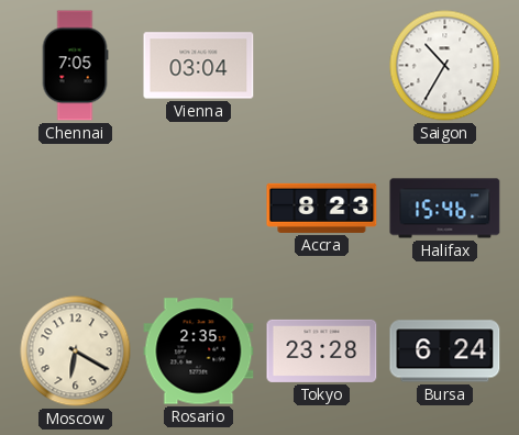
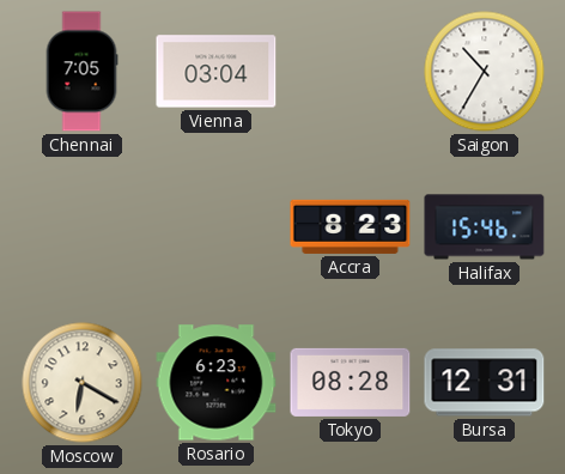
Rosario: 2:35 -> 6:23 (217, 383)
Tokyo: 23:28 -> 08:28 (351, 382)
Bursa: 6:24 -> 12:31 (485, 383)
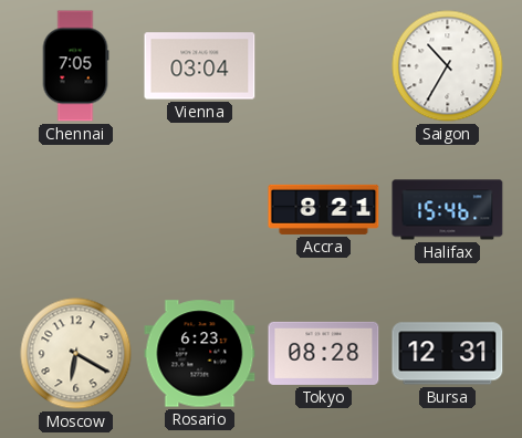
Accra: 8:23 -> 8:21 (324, 209)
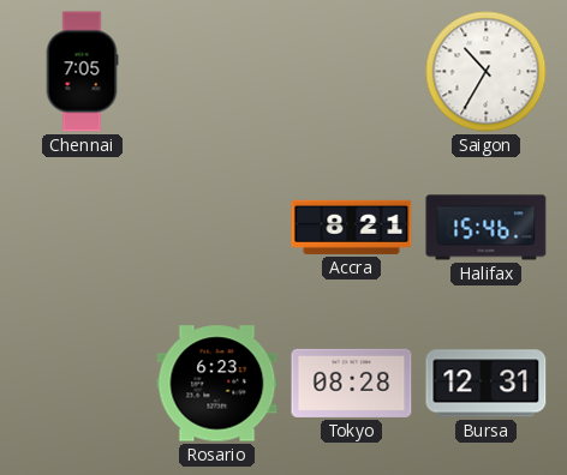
Vienna: 03:04 -> none (200, 66)
Moscow: 6:20 -> none (76, 354)
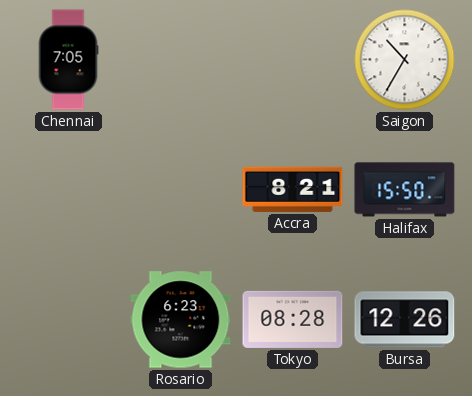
Halifax: 15:46 -> 15:50 (405, 190)
Bursa: 12:31 -> 12:26 (405, 320)
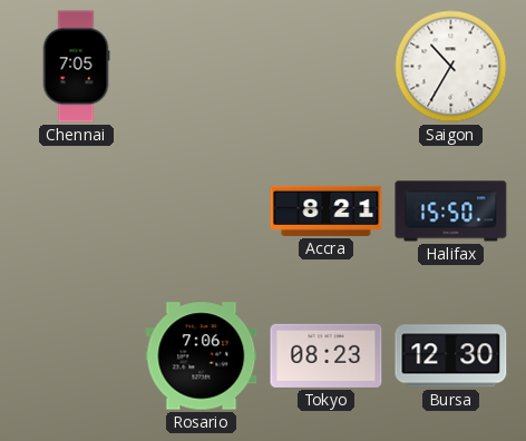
Rosario: 6:23 -> 7:06 (202, 356)
Tokyo: 08:28 -> 08:23 (327, 355)
Bursa: 12:26 -> 12:30 (451, 356)
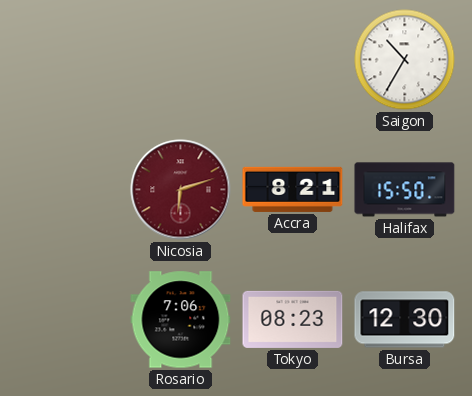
Chennai: 7:05 -> none (76, 67)
Nicosia: none -> 6:12 (181, 190)
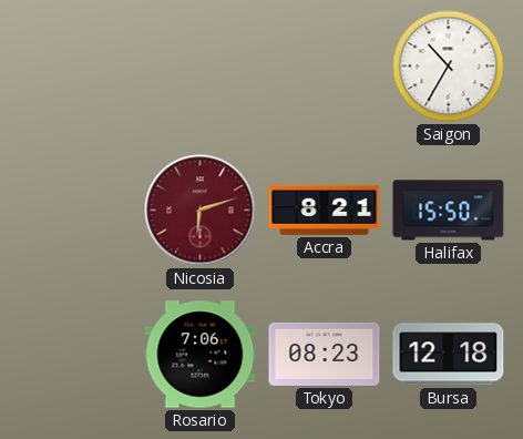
Bursa: 12:30 -> 12:18 (449, 355)
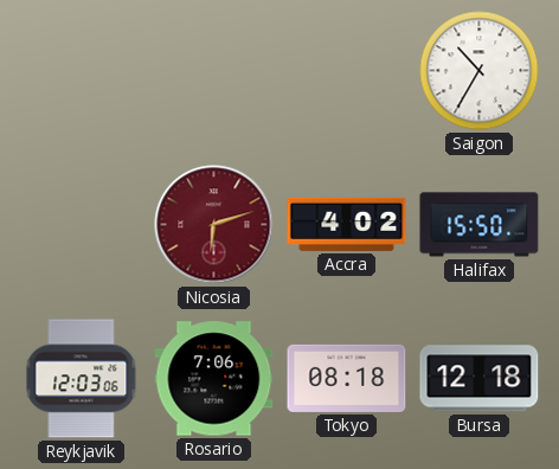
Accra: 8:21 -> 4:02 (347, 224)
Reykjavik: none -> 12:03 (82, 379)
Tokyo: 08:23 -> 08:18 (347, 378)
